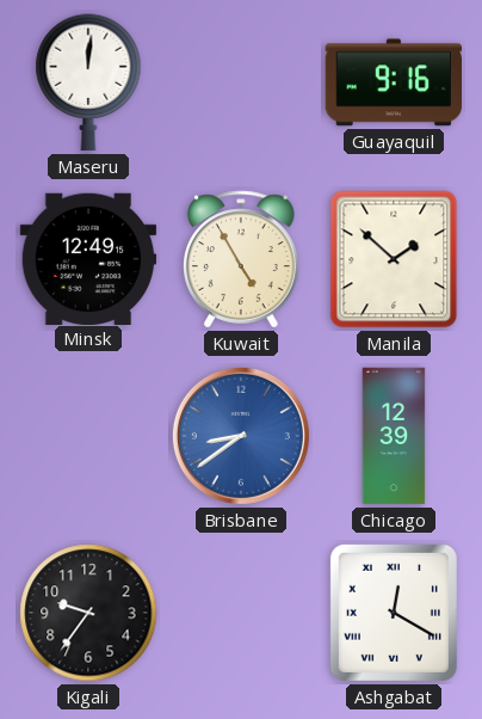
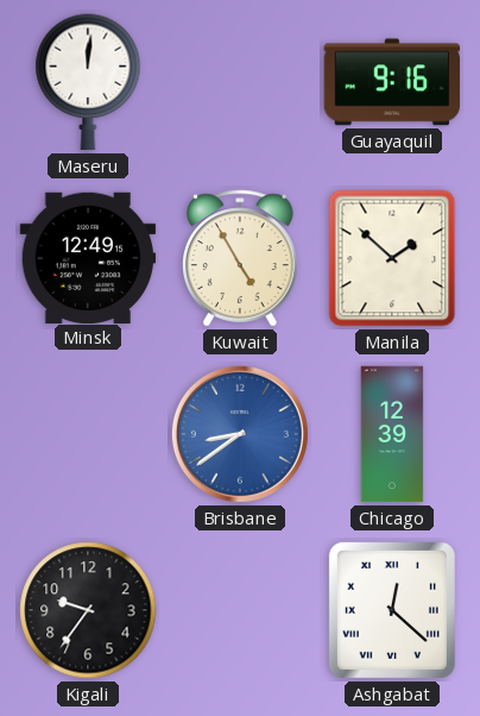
Ashgabat: 12:20 -> 12:22 (392, 610)
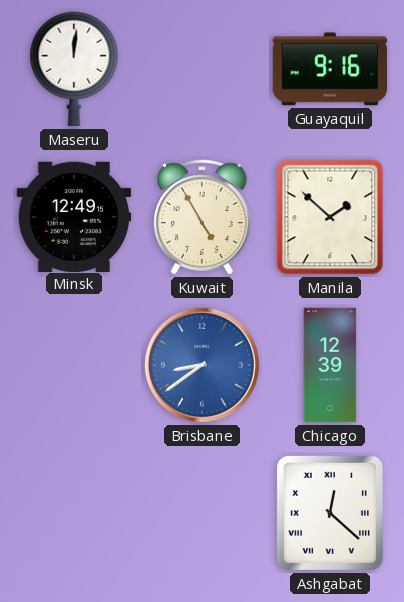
Kigali: 9:36 -> none (88, 610)
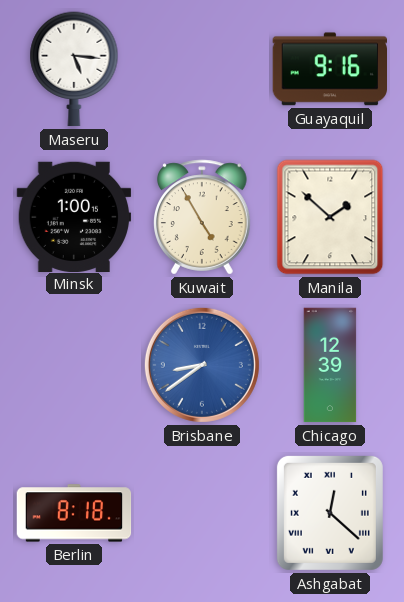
Maseru: 12:01 -> 5:16 (74, 69)
Minsk: 12:49 -> 1:00 (74, 216)
Berlin: none -> 8:18 (74, 513)
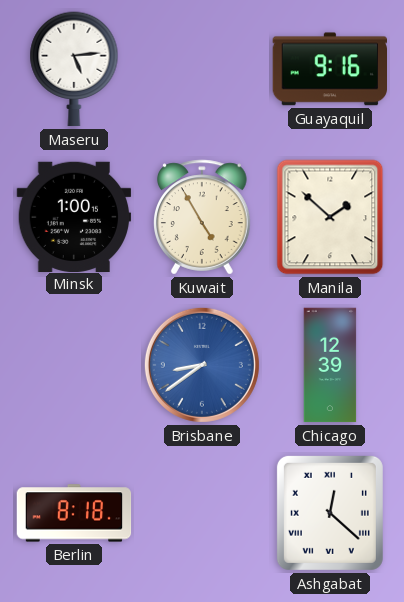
Maseru: 5:16 -> 5:14 (74, 69)
